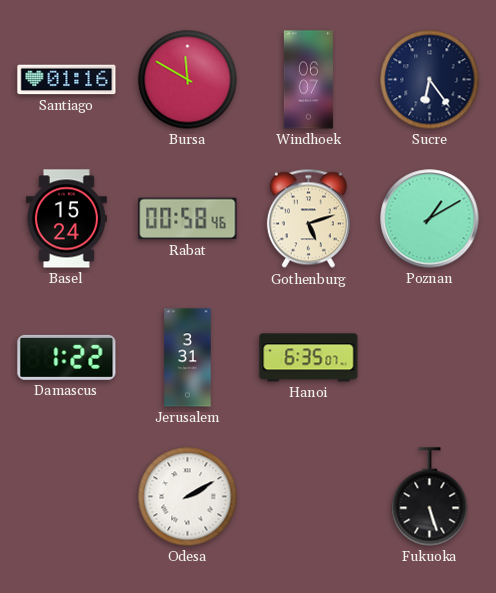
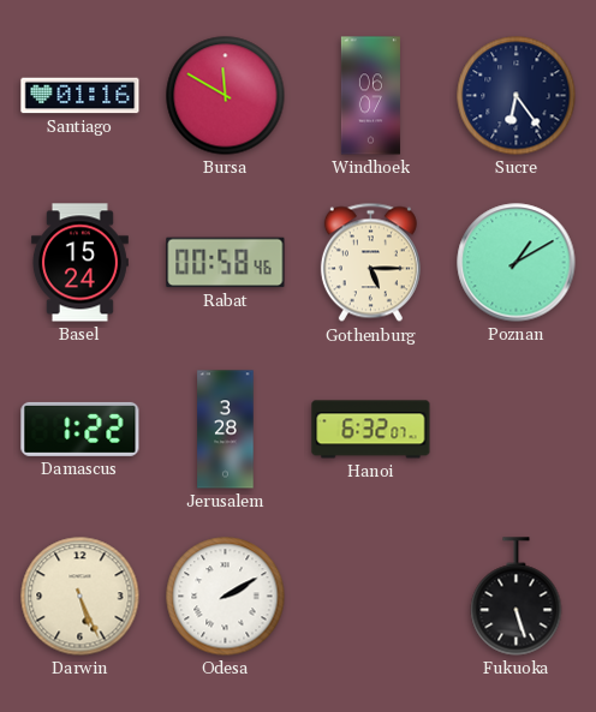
Gothenburg: 5:12 -> 5:15 (370, 263)
Jerusalem: 3:31 -> 3:28 (226, 430)
Hanoi: 6:35 -> 6:32 (371, 430)
Darwin: none -> 5:26 (81, 597)
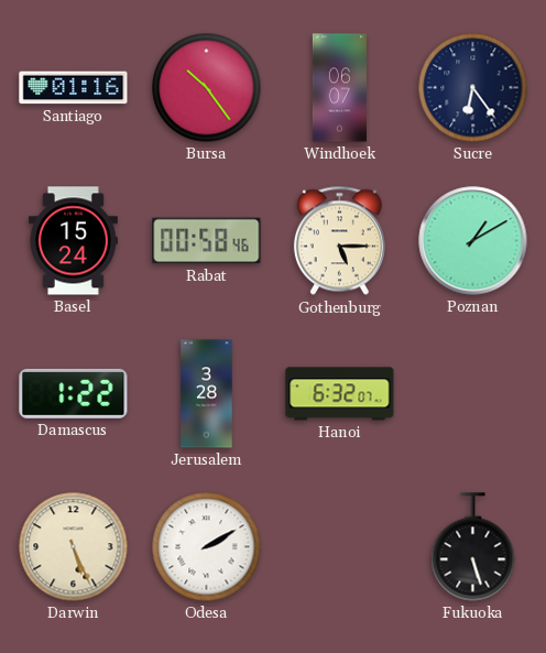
Bursa: 11:50 -> 10:24 (207, 88)
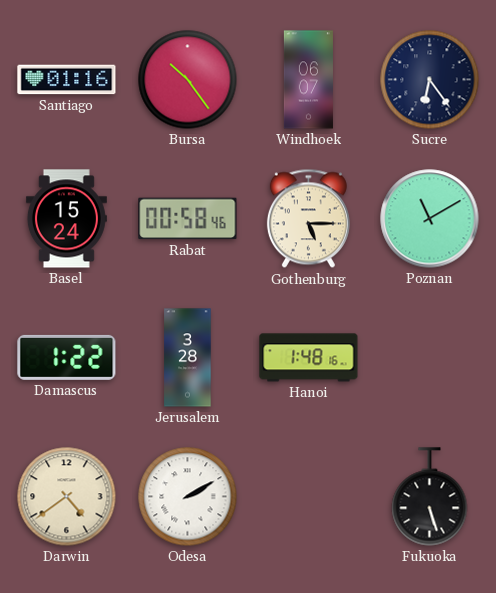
Poznan: 1:10 -> 11:10 (430, 219)
Hanoi: 6:32 -> 1:48 (309, 358)
Darwin: 5:26 -> 4:39 (67, 497)
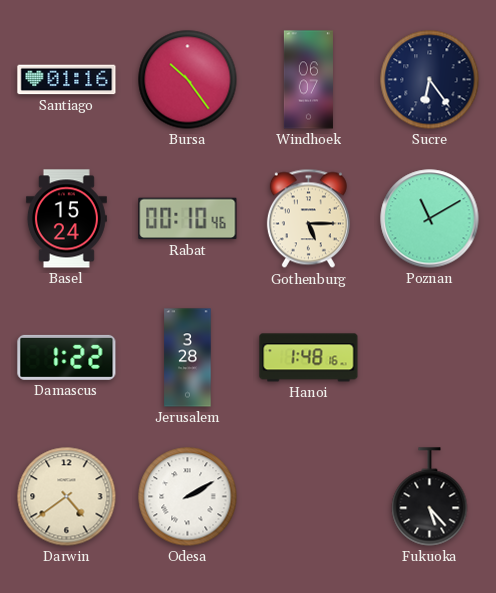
Rabat: 00:58 -> 00:10 (188, 219)
Fukuoka: 5:27 -> 5:23 (430, 497)
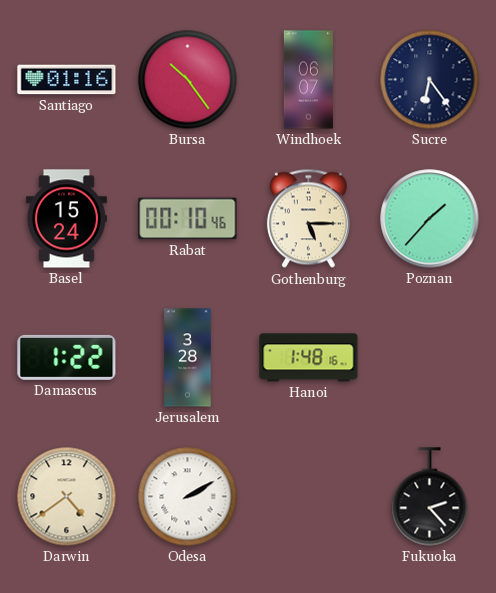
Poznan: 11:10 -> 1:37 (430, 219)
Fukuoka: 5:23 -> 2:23 (430, 497)
